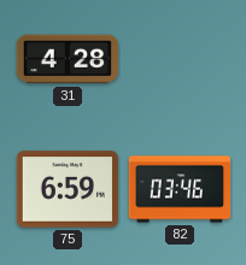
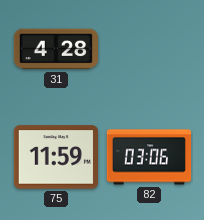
75: 6:59 -> 11:59 (55, 157)
82: 03:46 -> 03:06 (149, 157)
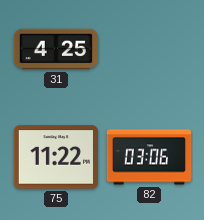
31: 4:28 -> 4:25 (55, 49)
75: 11:59 -> 11:22 (55, 157)
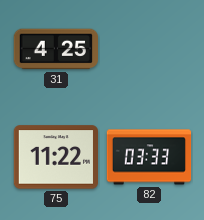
82: 03:06 -> 03:33 (149, 157)
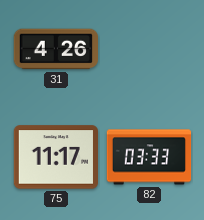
31: 4:25 -> 4:26 (55, 49)
75: 11:22 -> 11:17 (55, 157)
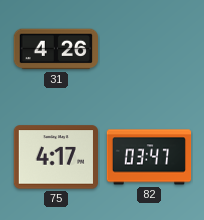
75: 11:17 -> 4:17 (55, 157)
82: 03:33 -> 03:47 (149, 157)
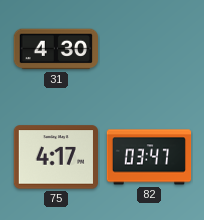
31: 4:26 -> 4:30 (55, 49)
